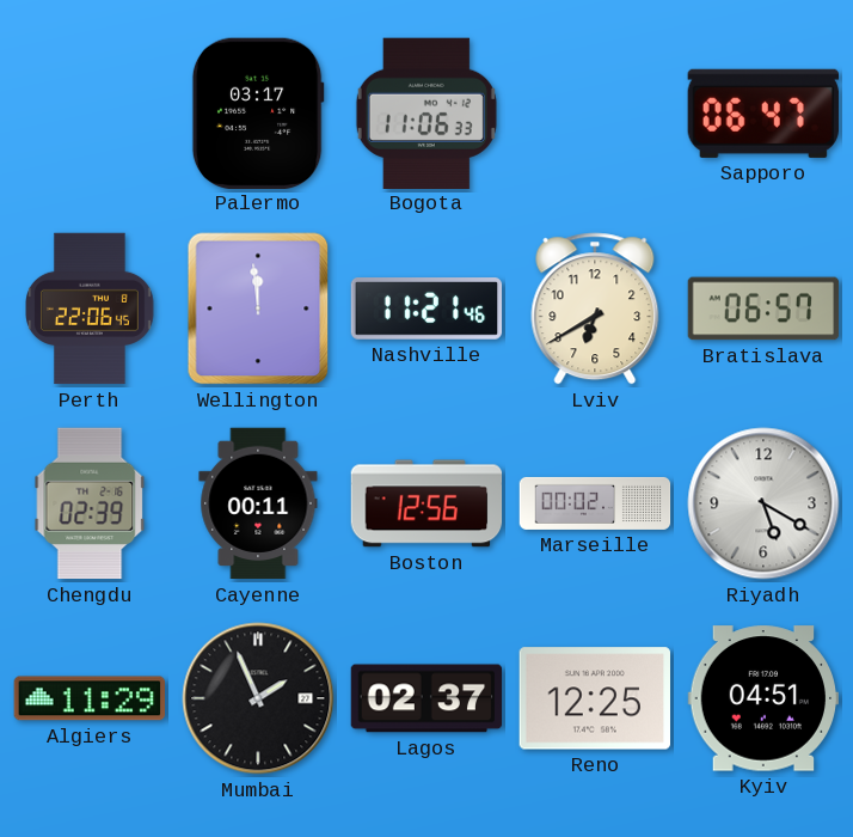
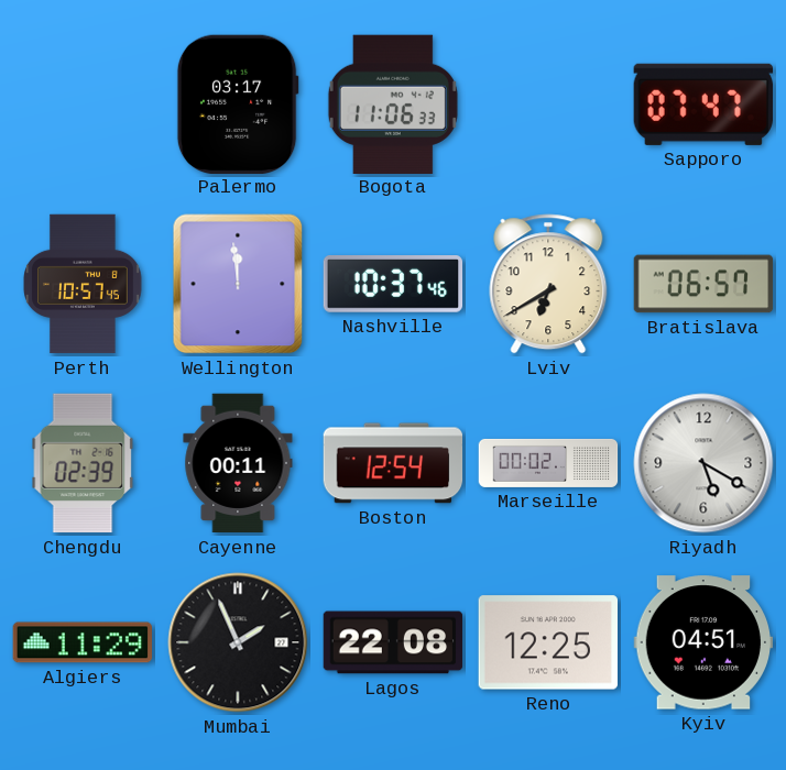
Sapporo: 06:47 -> 07:47 (703, 105)
Perth: 22:06 -> 10:57 (83, 284)
Nashville: 11:21 -> 10:37 (393, 285)
Boston: 12:56 -> 12:54 (393, 463)
Lagos: 02:37 -> 22:08 (393, 642)
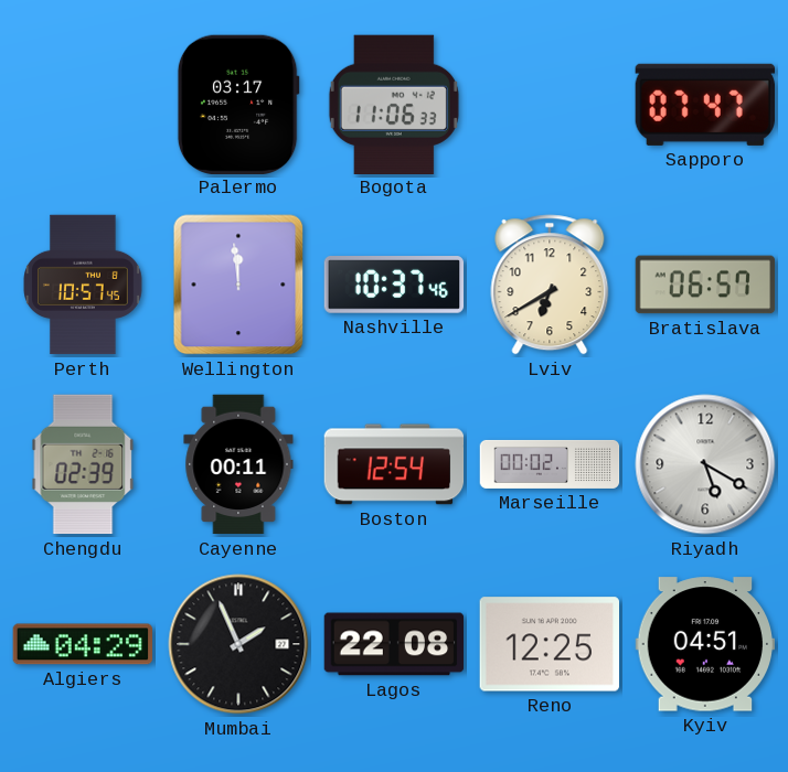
Algiers: 11:29 -> 04:29 (82, 644)
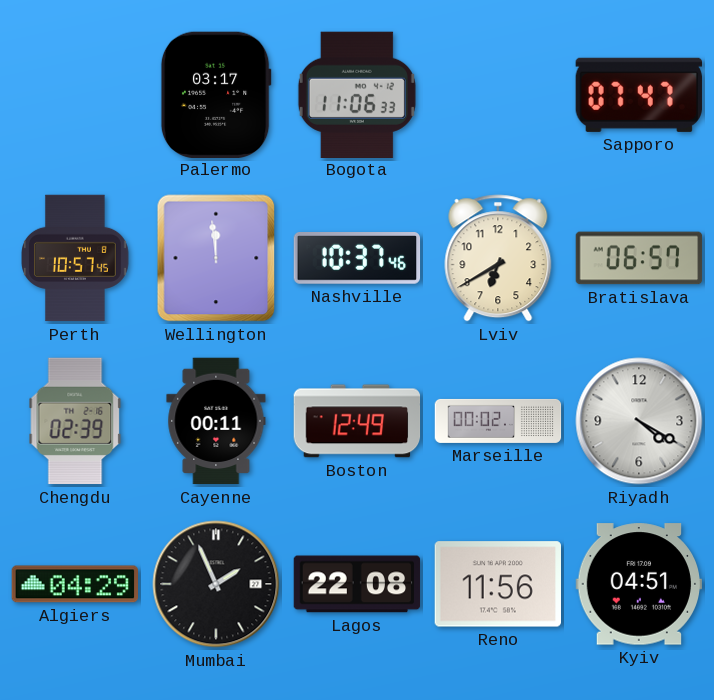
Boston: 12:54 -> 12:49 (357, 421)
Riyadh: 5:20 -> 4:20 (639, 421)
Reno: 12:25 -> 11:56 (497, 584)
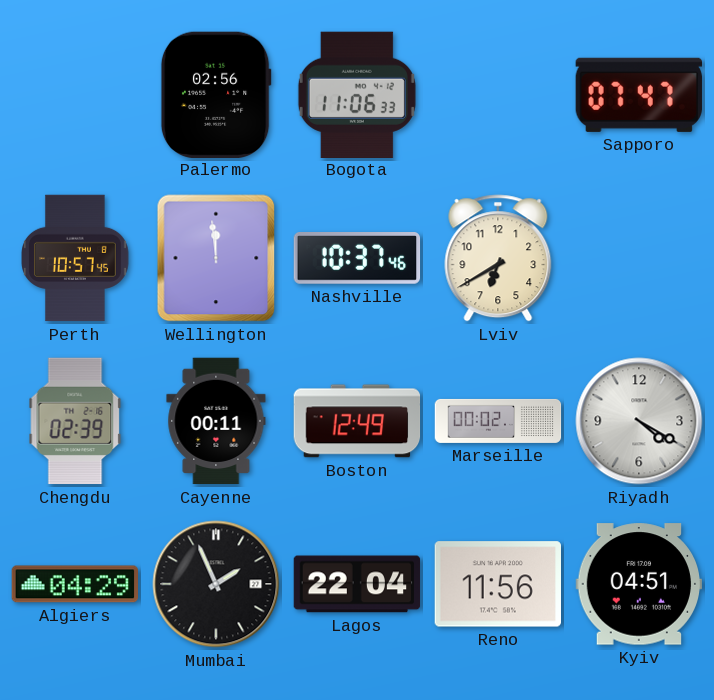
Palermo: 03:17 -> 02:56 (216, 94)
Bratislava: 06:57 -> none (639, 258)
Lagos: 22:08 -> 22:04 (357, 584)
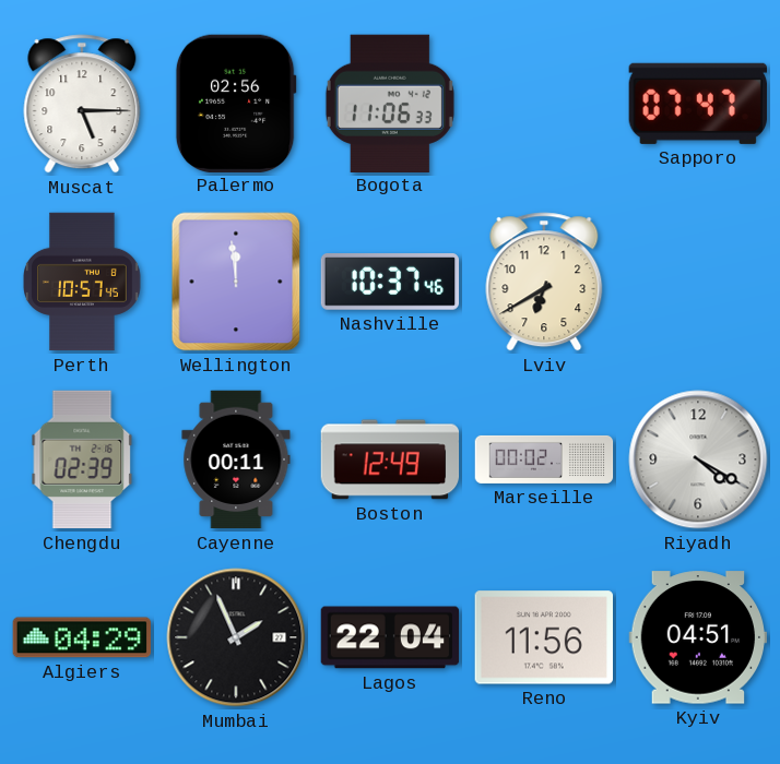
Muscat: none -> 5:15 (82, 104)
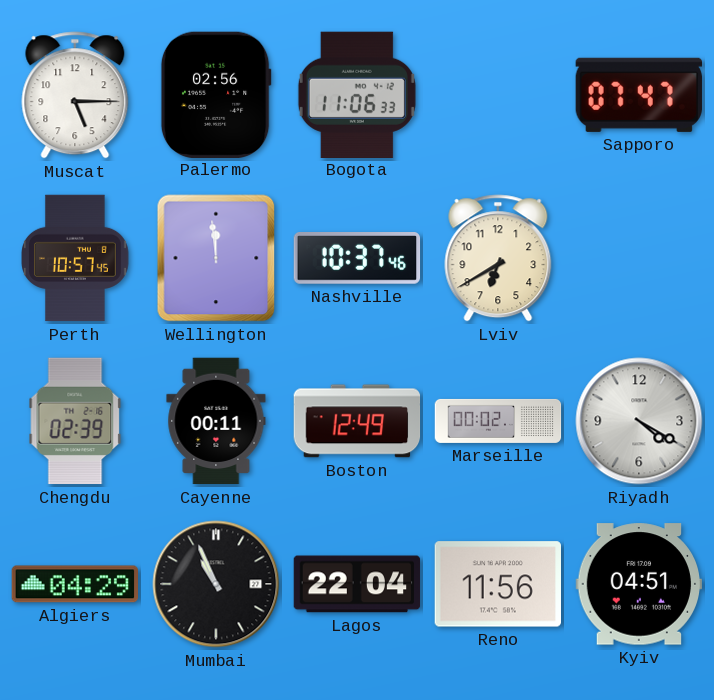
Mumbai: 1:56 -> 10:56 (216, 584)
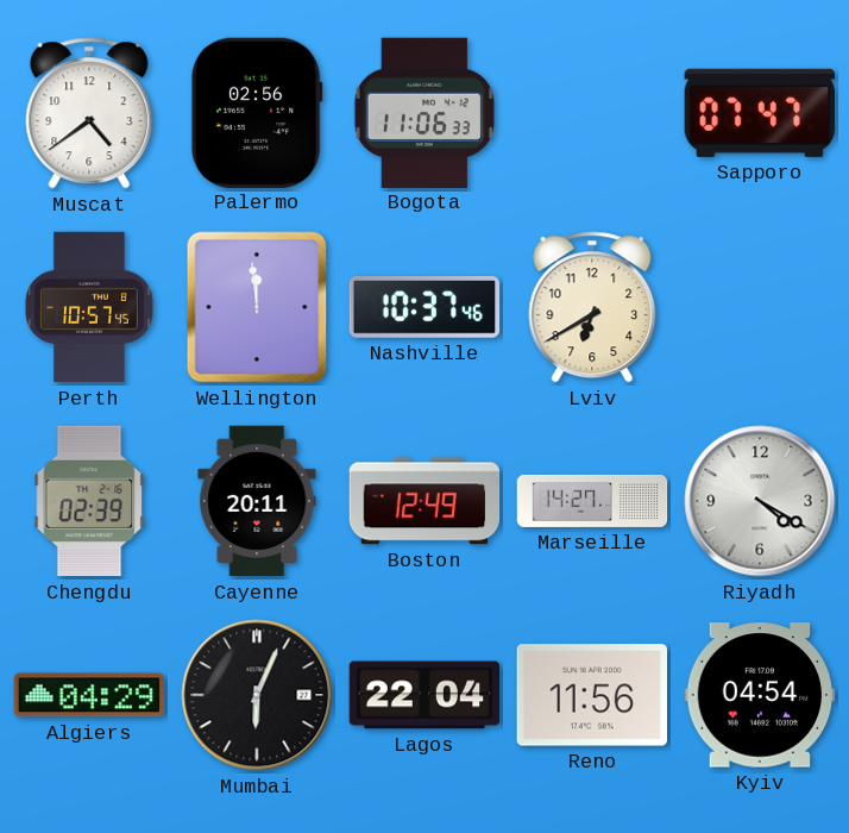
Muscat: 5:15 -> 4:39 (89, 113)
Cayenne: 00:11 -> 20:11 (257, 501)
Marseille: 00:02 -> 14:27 (592, 501)
Mumbai: 10:56 -> 6:04 (257, 695)
Kyiv: 04:51 -> 04:54 (759, 695)
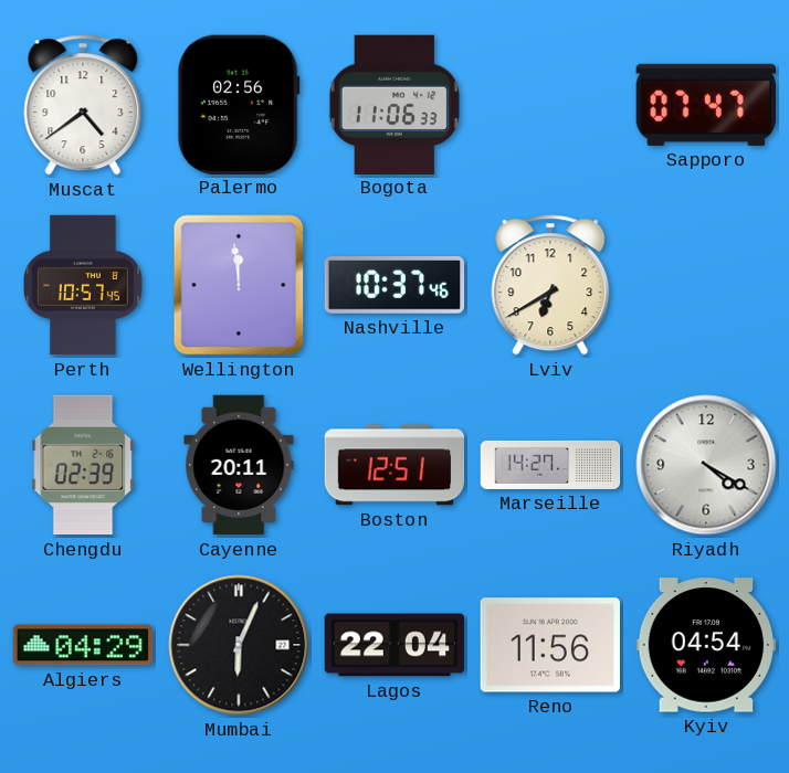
Boston: 12:49 -> 12:51 (394, 465)
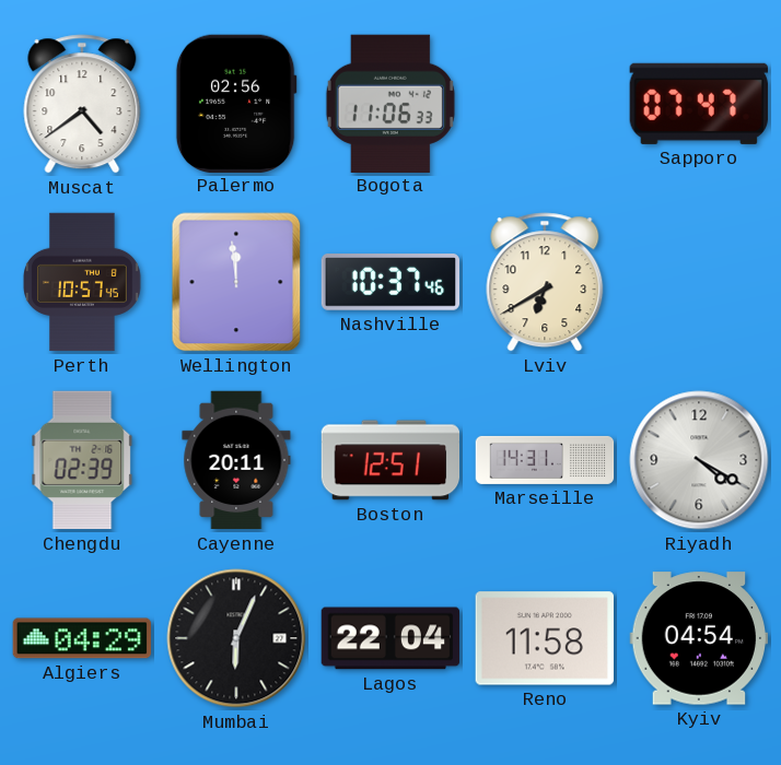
Marseille: 14:27 -> 14:31 (545, 460)
Reno: 11:56 -> 11:58 (544, 638)
